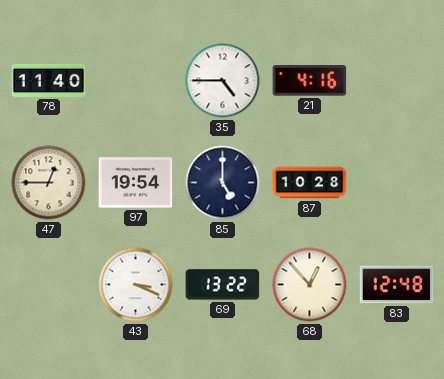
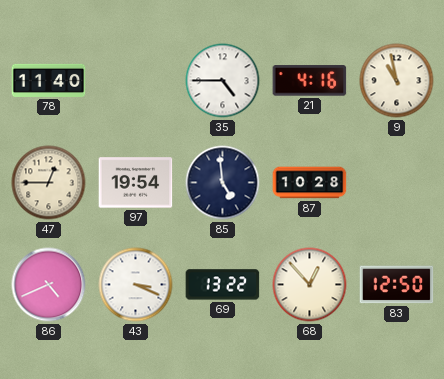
9: none -> 10:58 (397, 81)
85: 5:00 -> 4:59 (223, 183)
86: none -> 4:41 (49, 285)
83: 12:48 -> 12:50 (397, 285)
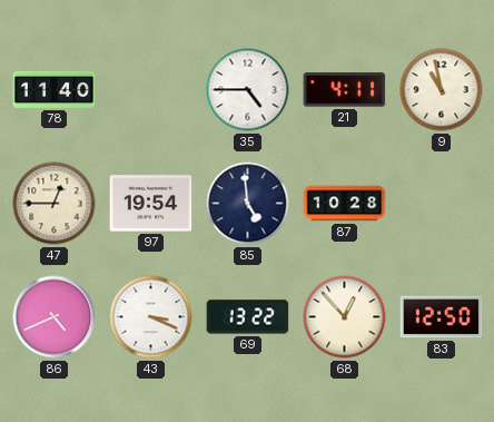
21: 4:16 -> 4:11 (345, 90)
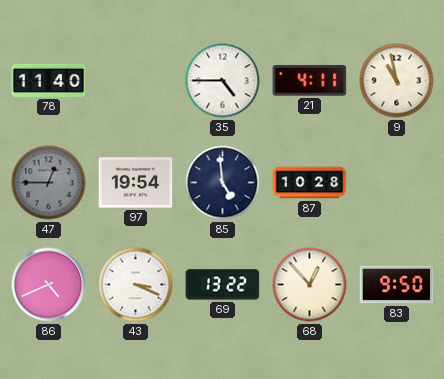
47 dial: cream -> grey (49, 183)
83: 12:50 -> 9:50 (397, 285)
